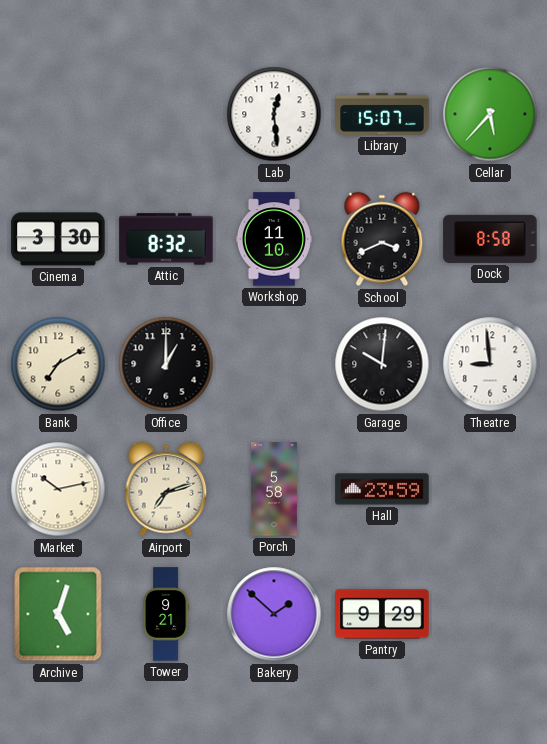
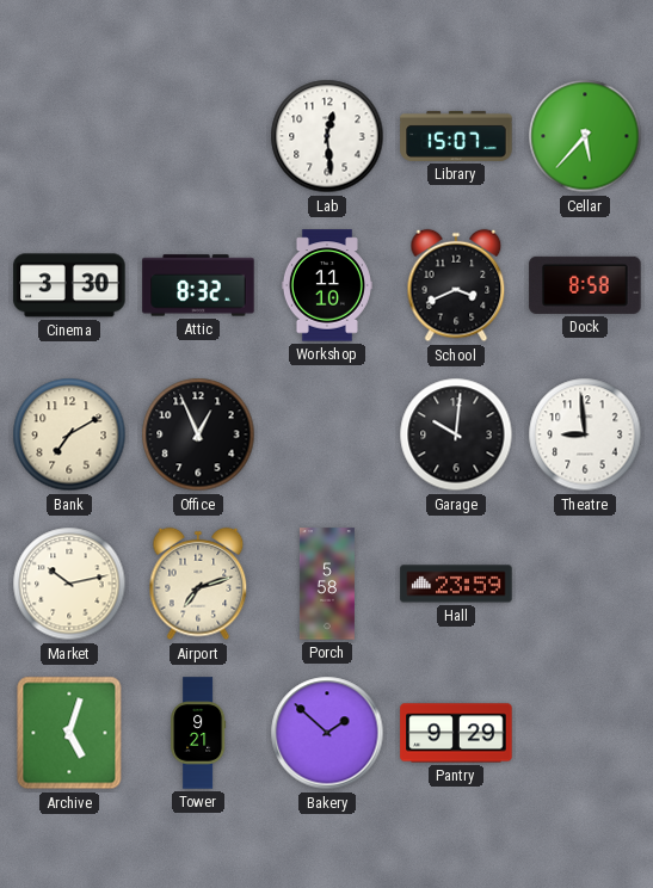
Office: 1:00 -> 12:56 (198, 434)
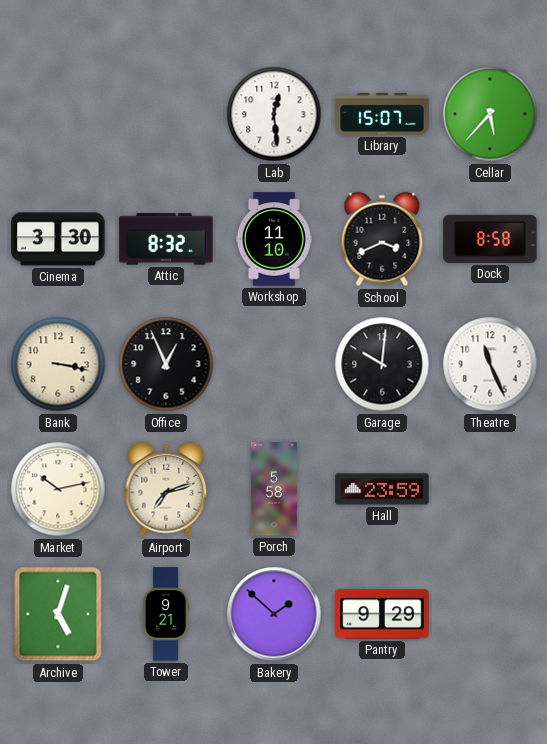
Bank: 7:10 -> 3:17 (58, 364)
Theatre: 8:59 -> 11:26 (490, 364)
